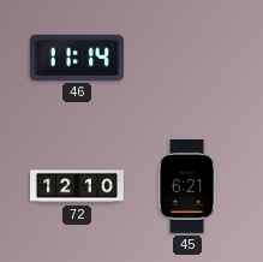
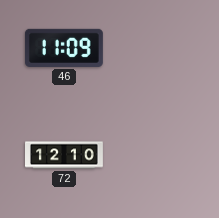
46: 11:14 -> 11:09 (64, 48)
45: 6:21 -> none (187, 187)
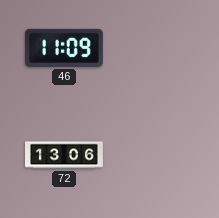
72: 12:10 -> 13:06 (65, 155)
